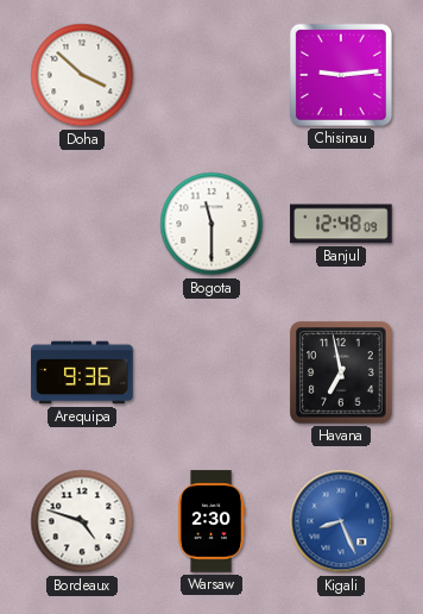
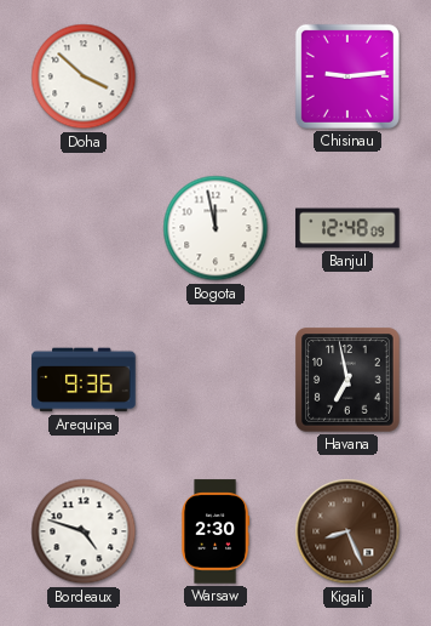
Bogota: 11:30 -> 11:58 (215, 228)
Kigali dial: blue -> brown (347, 531)
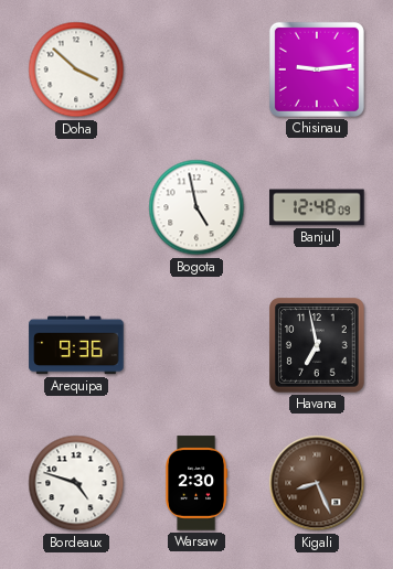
Bogota: 11:58 -> 4:58 (197, 207)
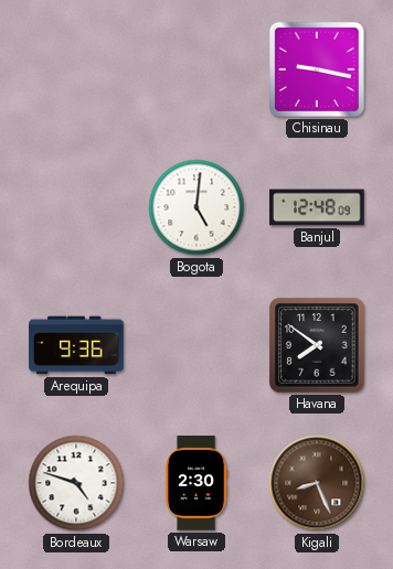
Doha: 3:52 -> none (76, 69)
Chisinau: 9:14 -> 9:17 (317, 69)
Bogota: 4:58 -> 5:01 (197, 207)
Havana: 6:58 -> 7:51 (317, 345)
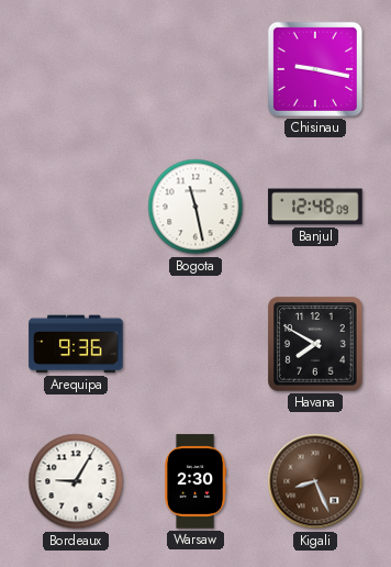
Bogota: 5:01 -> 11:28 (195, 207)
Havana: 7:51 -> 7:50 (315, 344)
Bordeaux: 4:48 -> 9:05 (76, 481)
